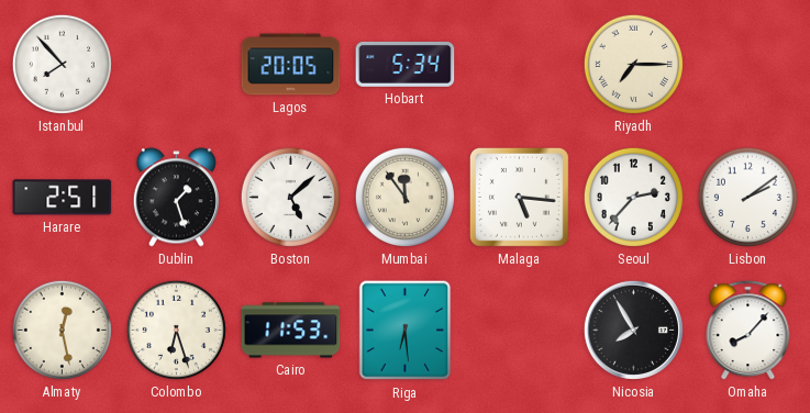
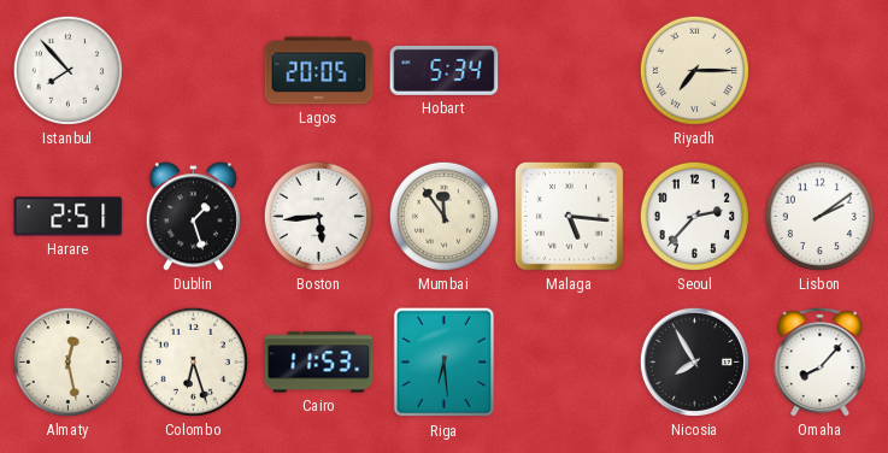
Boston: 5:08 -> 5:44 (318, 216)
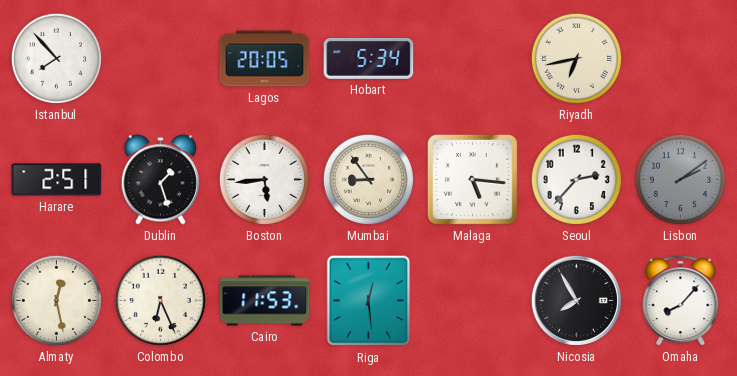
Riyadh: 7:15 -> 6:43 (576, 58)
Mumbai: 11:54 -> 8:54 (368, 179)
Lisbon dial: white -> grey (680, 179)
Colombo: 6:27 -> 6:26 (160, 300)
Riga: 6:29 -> 12:29 (369, 301)
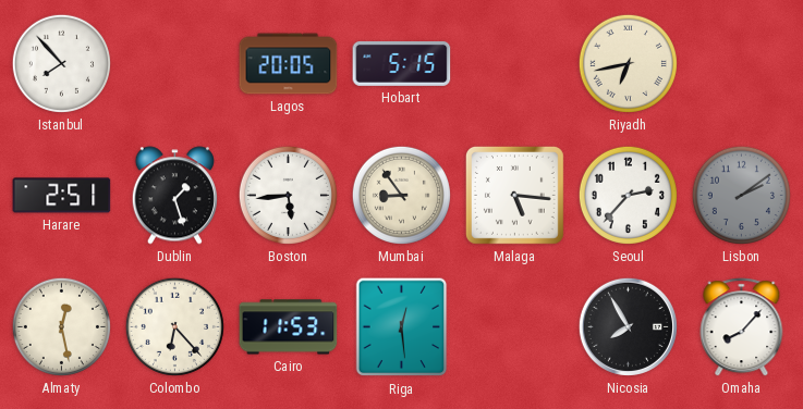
Hobart: 5:34 -> 5:15 (402, 63)
Colombo: 6:26 -> 6:23 (174, 326)
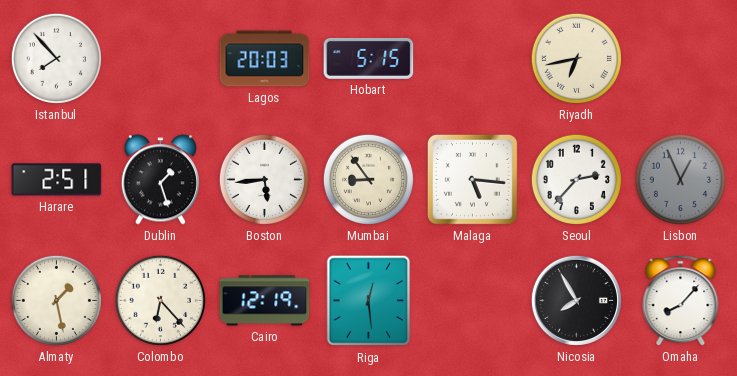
Lagos: 20:05 -> 20:03 (265, 59)
Lisbon: 2:09 -> 12:56 (680, 179)
Almaty: 12:28 -> 1:28 (56, 300)
Cairo: 11:53 -> 12:19 (265, 301)
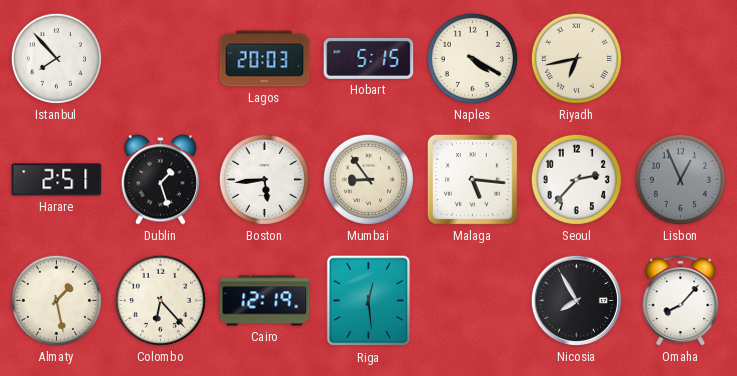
Naples: none -> 4:20 (472, 58)
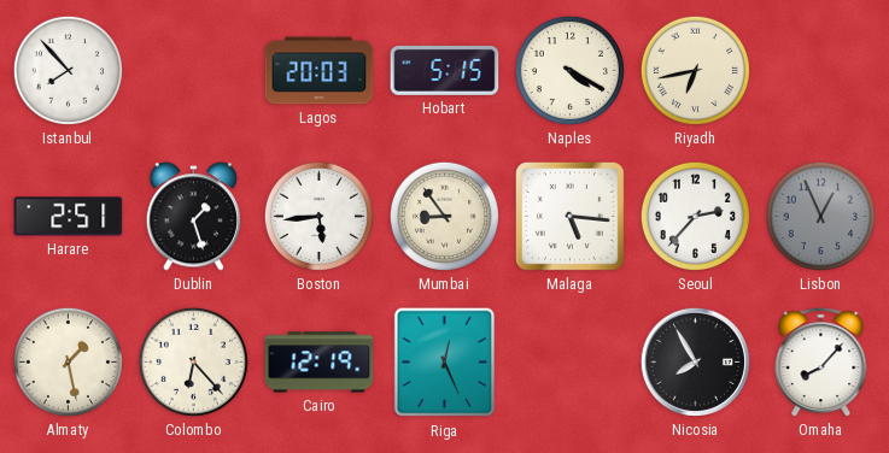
Riga: 12:29 -> 12:26 (445, 363)
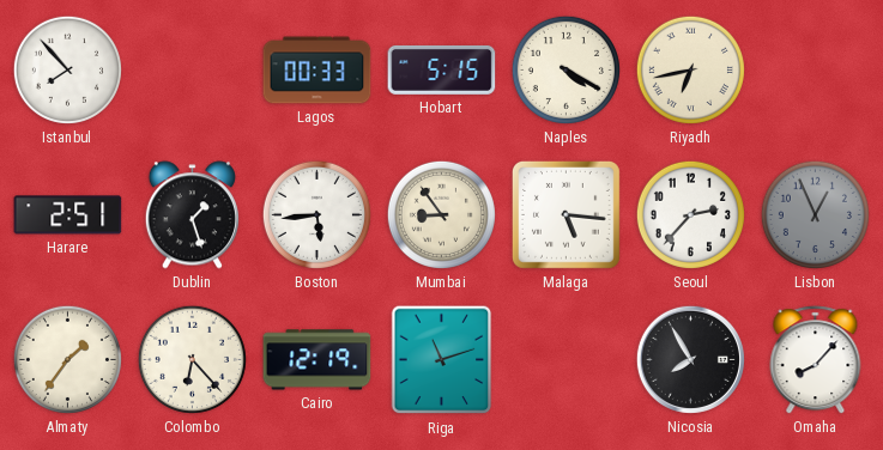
Lagos: 20:03 -> 00:33 (317, 71)
Almaty: 1:28 -> 1:36 (67, 359)
Riga: 12:26 -> 11:12 (442, 360)
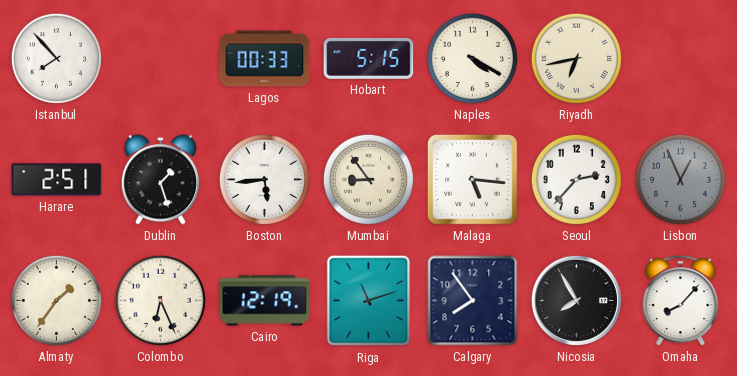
Colombo: 6:23 -> 6:26 (160, 300)
Calgary: none -> 7:54 (473, 301)
